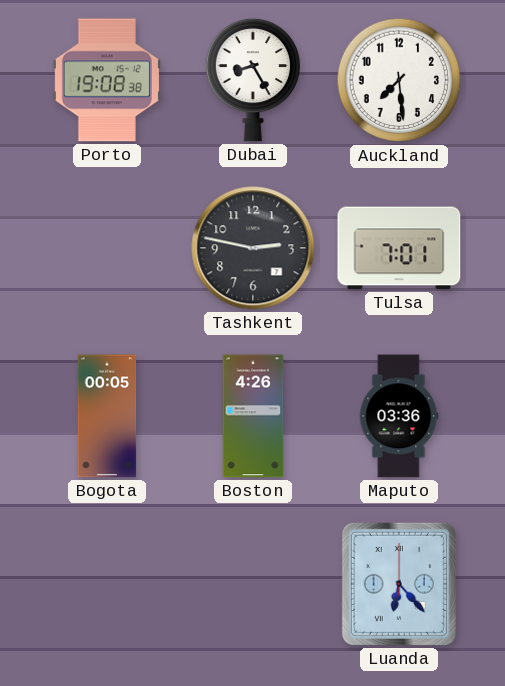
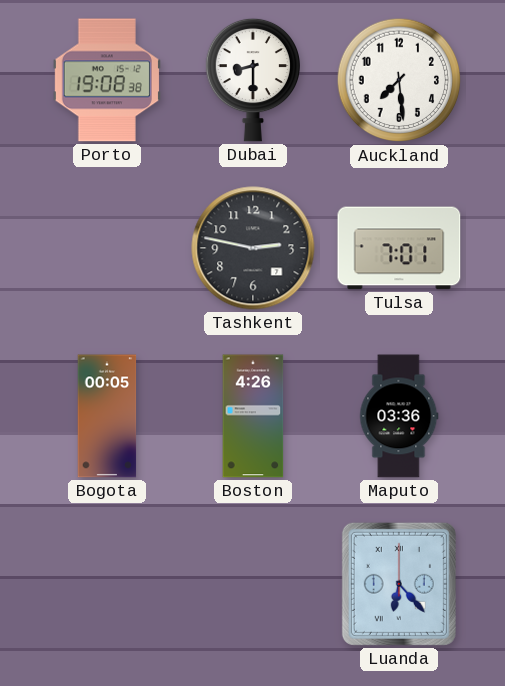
Dubai: 8:25 -> 8:30 (252, 80)
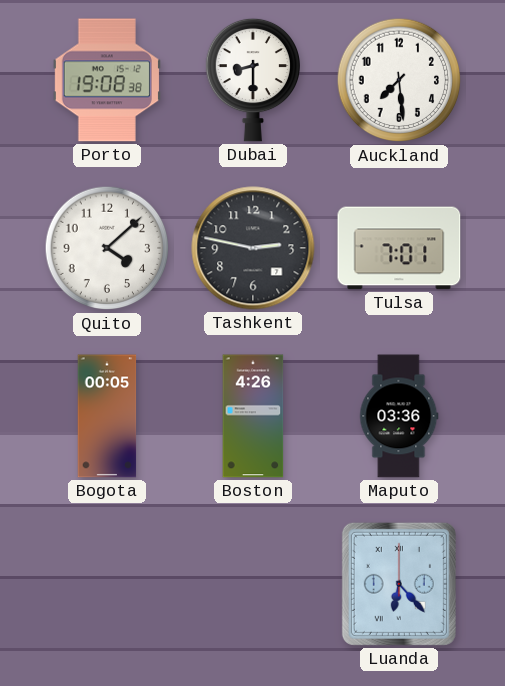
Quito: none -> 4:08 (107, 248)
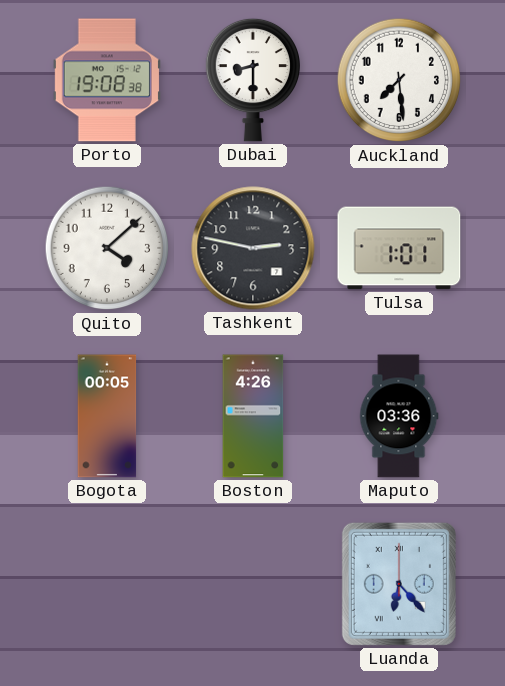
Tulsa: 7:01 -> 1:01 (399, 248)
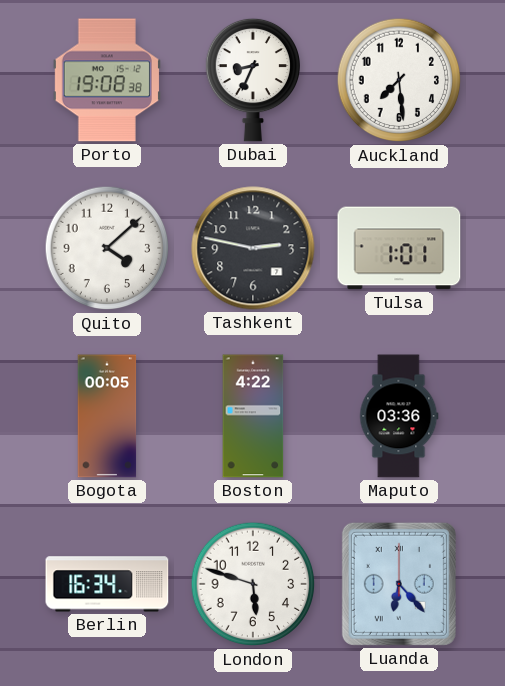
Dubai: 8:30 -> 8:34 (252, 80)
Boston: 4:26 -> 4:22 (253, 416)
Berlin: none -> 16:34 (107, 584)
London: none -> 5:48 (253, 584)
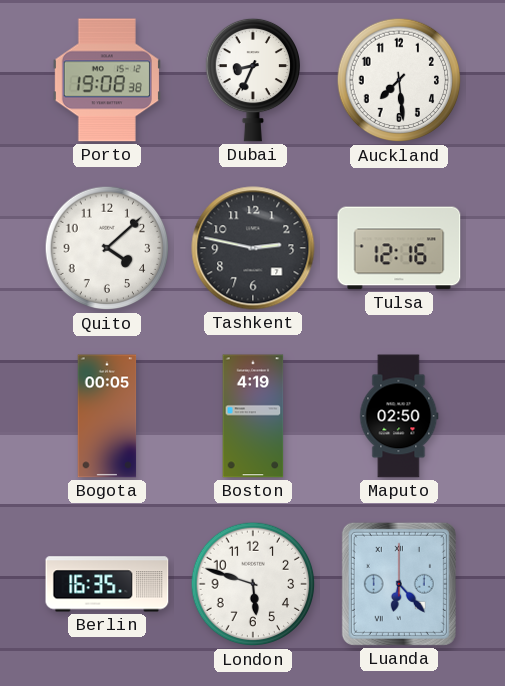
Tulsa: 1:01 -> 12:16 (399, 248)
Boston: 4:22 -> 4:19 (253, 416)
Maputo: 03:36 -> 02:50 (399, 416)
Berlin: 16:34 -> 16:35 (107, 584)
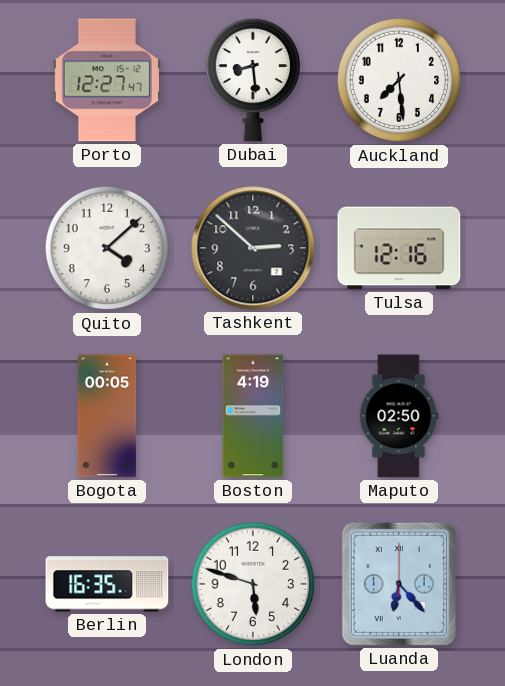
Porto: 19:08 -> 12:27 (107, 80)
Dubai: 8:34 -> 8:29 (252, 80)
Tashkent: 2:47 -> 2:52 (253, 248)
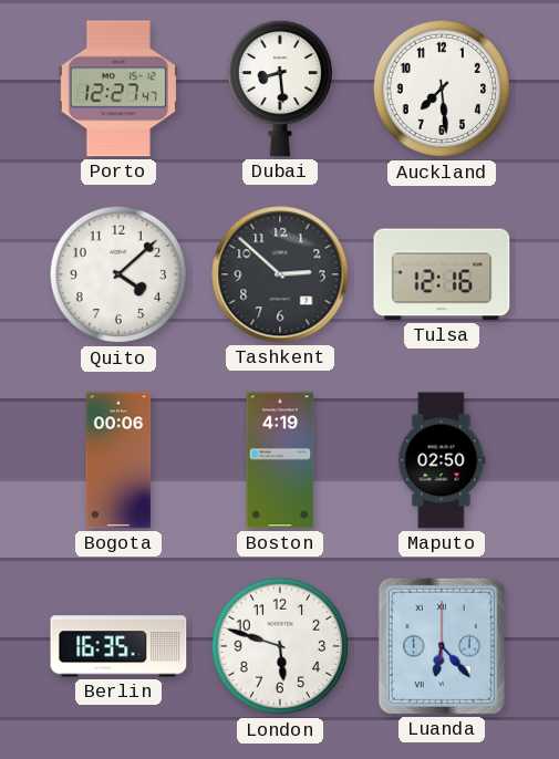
Bogota: 00:05 -> 00:06 (118, 460)
